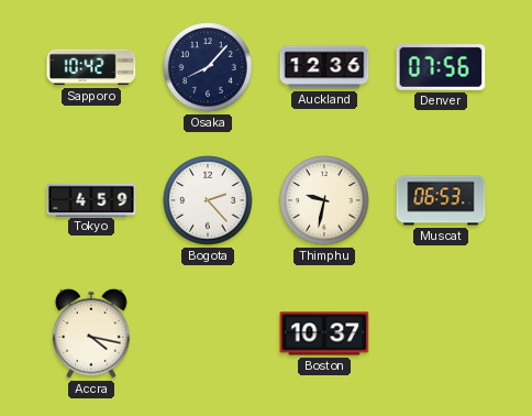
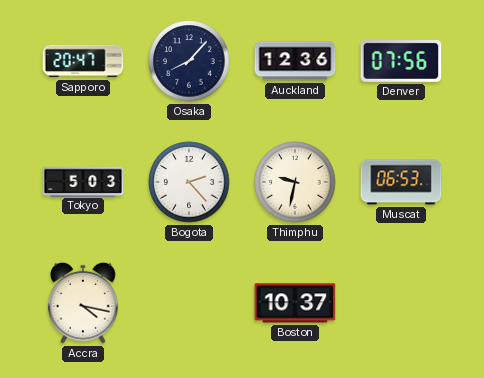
Sapporo: 10:42 -> 20:47 (83, 61)
Tokyo: 4:59 -> 5:03 (83, 181)
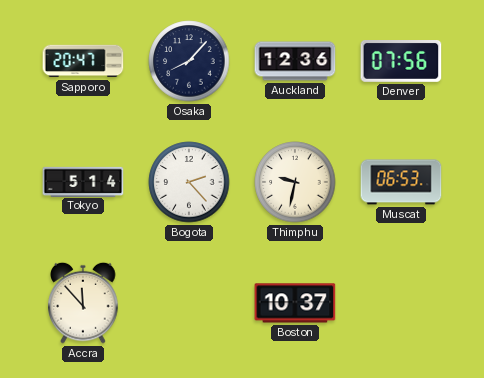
Tokyo: 5:03 -> 5:14 (83, 181)
Accra: 4:17 -> 11:53 (83, 303)
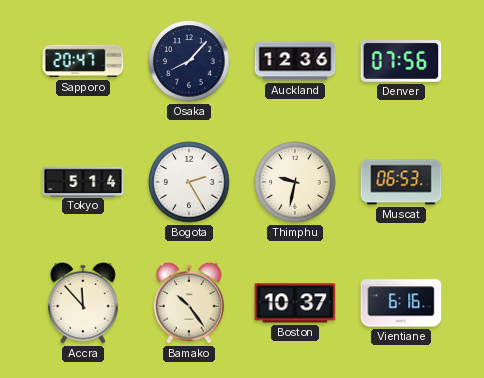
Bogota: 2:23 -> 2:25 (189, 182)
Bamako: none -> 10:24 (189, 303)
Vientiane: none -> 6:16 (401, 303)
